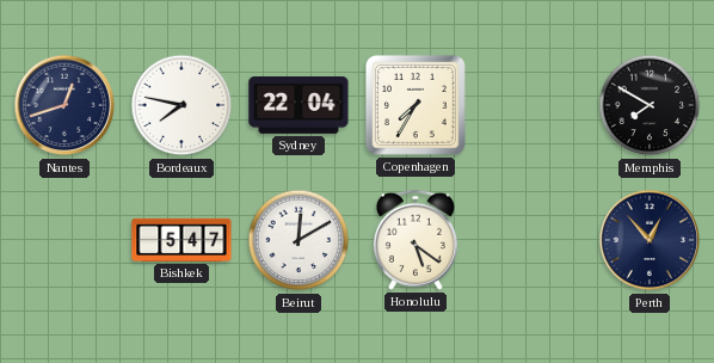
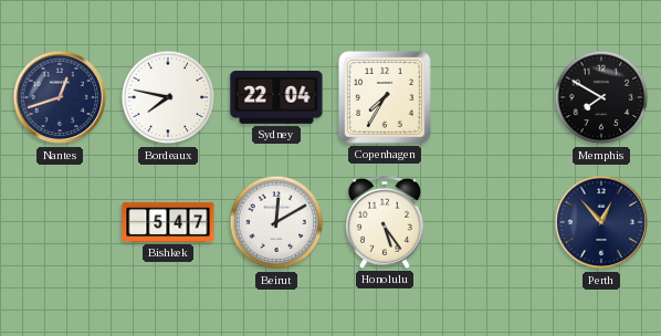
Honolulu: 5:21 -> 5:24 (385, 222)
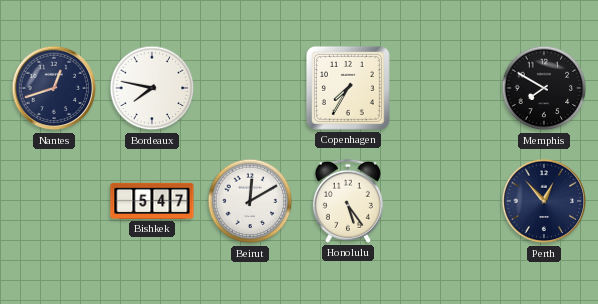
Sydney: 22:04 -> none (276, 97)
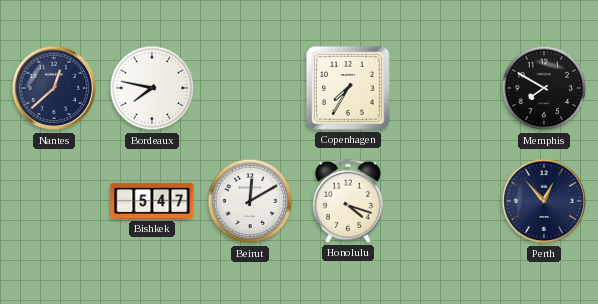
Nantes: 12:42 -> 12:38 (54, 88)
Honolulu: 5:24 -> 4:18 (348, 201)
